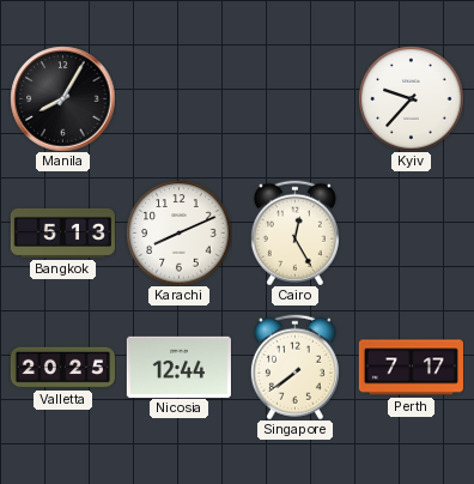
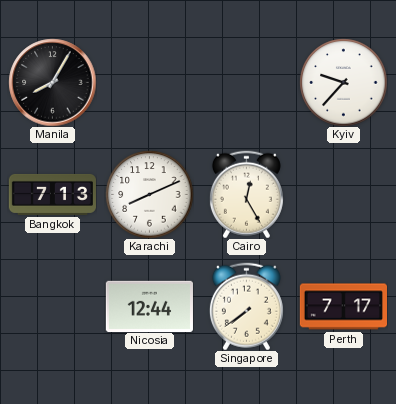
Bangkok: 5:13 -> 7:13 (52, 194)
Valletta: 20:25 -> none (62, 368)
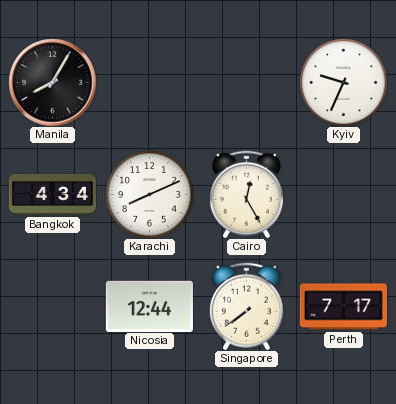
Kyiv: 9:37 -> 9:34 (343, 82)
Bangkok: 7:13 -> 4:34 (52, 194)
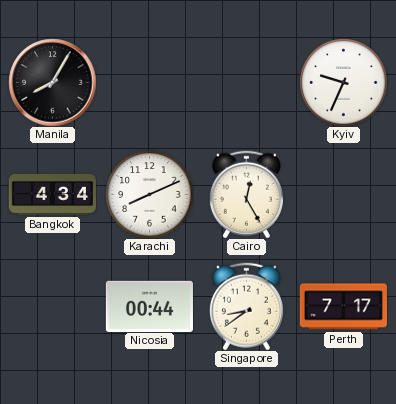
Nicosia: 12:44 -> 00:44 (149, 306)
Singapore: 7:39 -> 8:39 (246, 306)
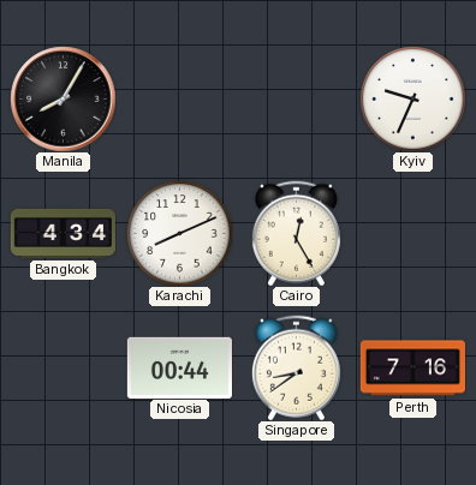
Perth: 7:17 -> 7:16 (412, 369)
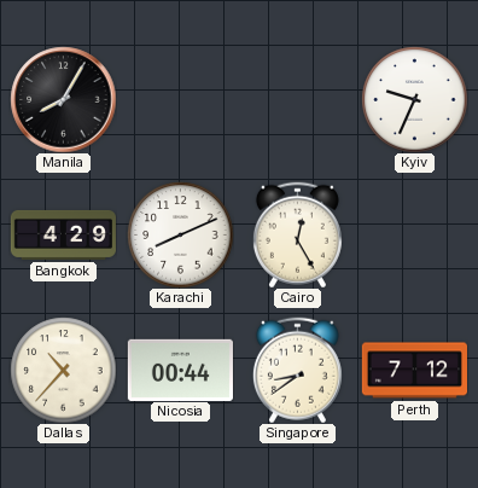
Bangkok: 4:34 -> 4:29 (63, 234)
Dallas: none -> 10:37 (63, 370)
Perth: 7:16 -> 7:12 (414, 371)
